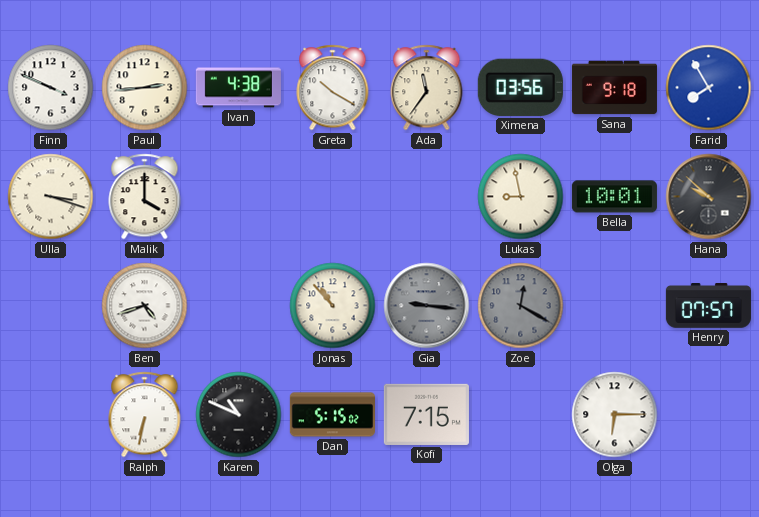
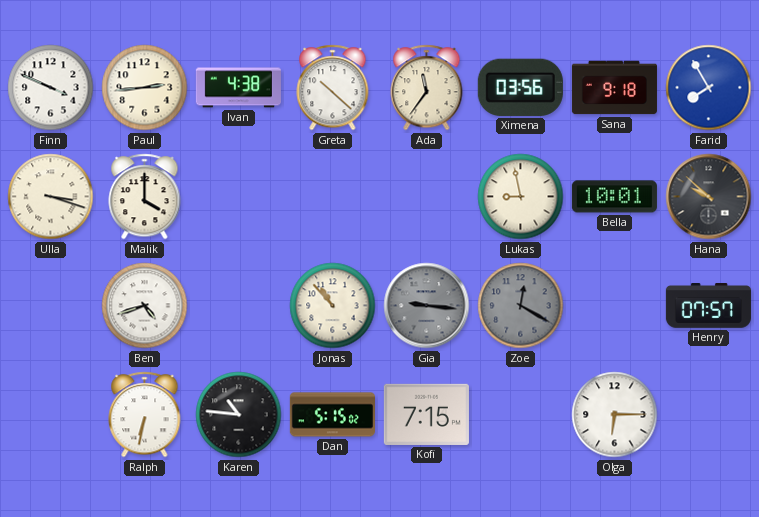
Greta: 10:20 -> 10:22 (333, 88)
Karen: 10:49 -> 10:46 (239, 415)
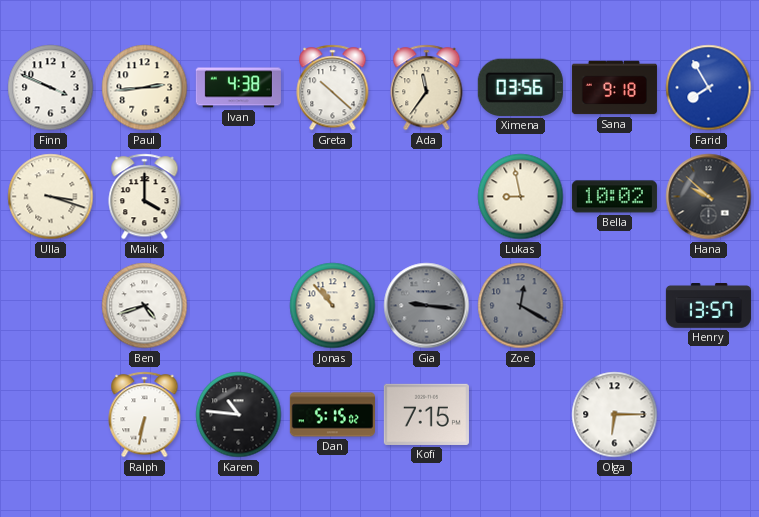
Bella: 10:01 -> 10:02 (614, 197)
Henry: 07:57 -> 13:57 (708, 306)
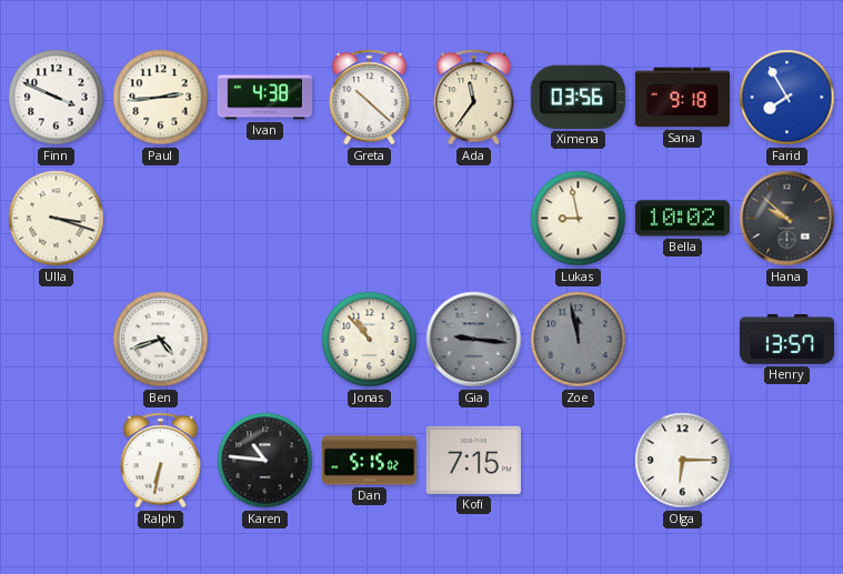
Malik: 4:00 -> none (145, 197)
Zoe: 12:20 -> 11:58 (579, 340)
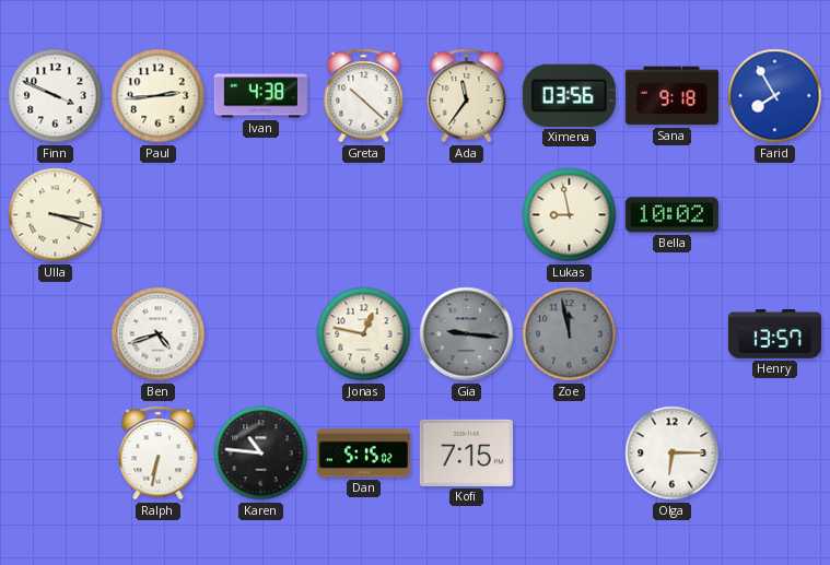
Hana: 9:52 -> none (787, 219)
Jonas: 10:53 -> 12:47 (364, 334)
